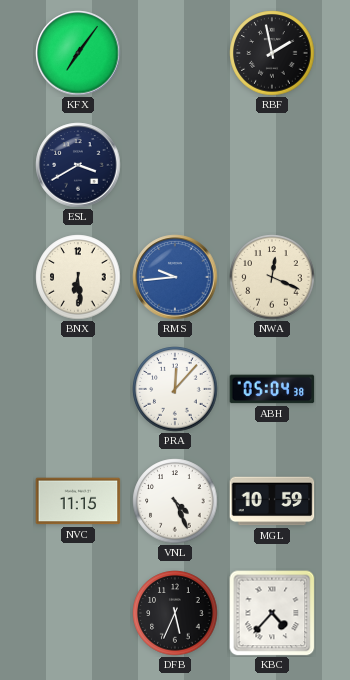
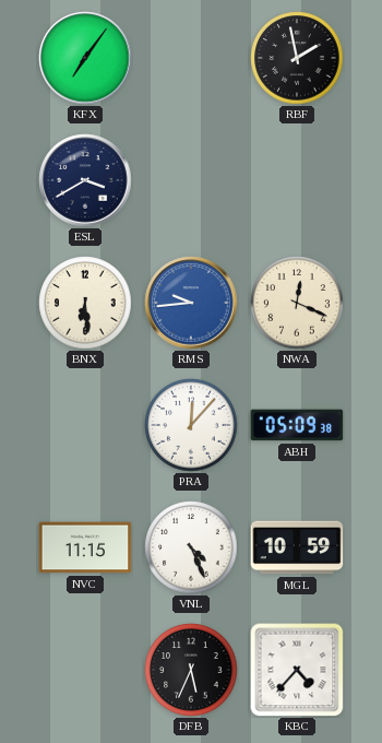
ABH: 05:04 -> 05:09 (297, 425)
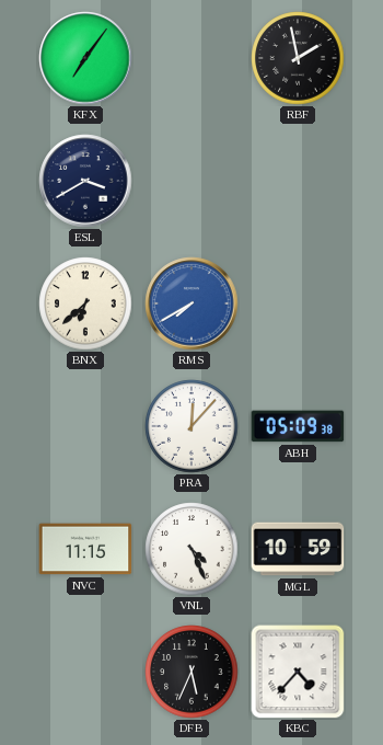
BNX: 6:29 -> 6:38 (85, 303)
RMS: 9:44 -> 7:40 (191, 303)
NWA: 12:19 -> none (297, 303)
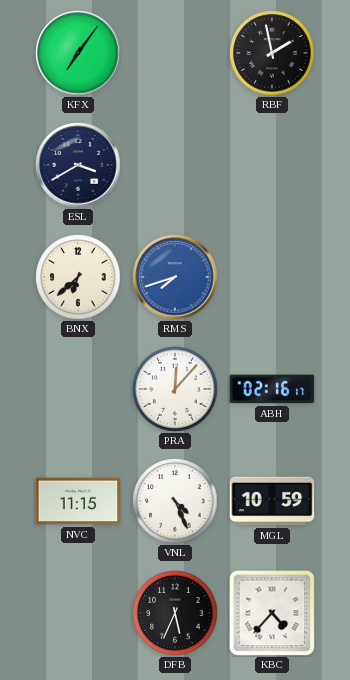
RMS: 7:40 -> 7:42 (175, 277)
ABH: 05:09 -> 02:16 (272, 389)
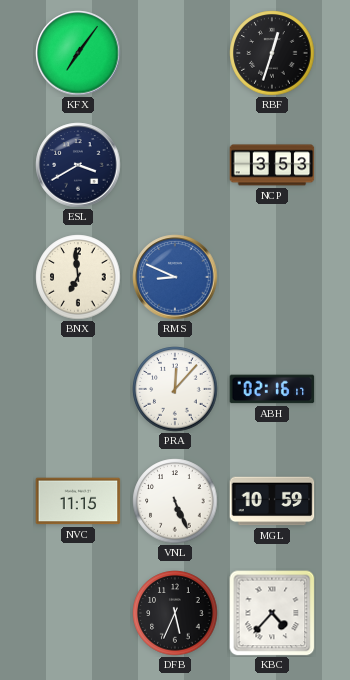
RBF: 1:58 -> 12:33 (272, 53)
NCP: none -> 3:53 (272, 165)
BNX: 6:38 -> 6:59 (78, 277)
RMS: 7:42 -> 8:49 (175, 277)
VNL: 4:26 -> 5:26 (175, 501)
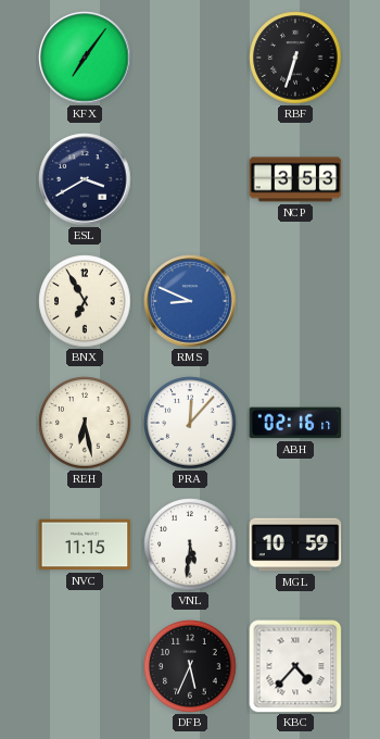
RBF: 12:33 -> 6:33 (295, 58)
BNX: 6:59 -> 6:55 (85, 301)
REH: none -> 6:28 (85, 423)
VNL: 5:26 -> 5:31 (190, 544)
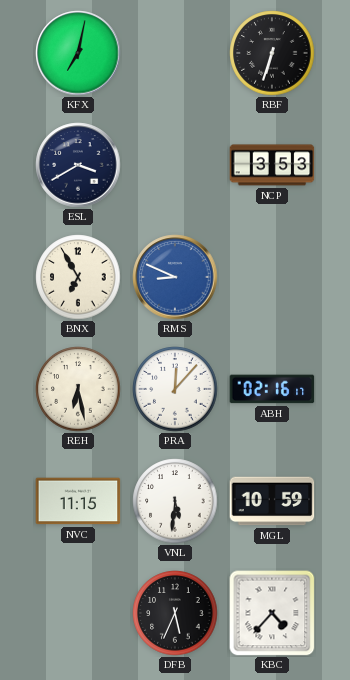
KFX: 7:06 -> 7:02 (78, 53)
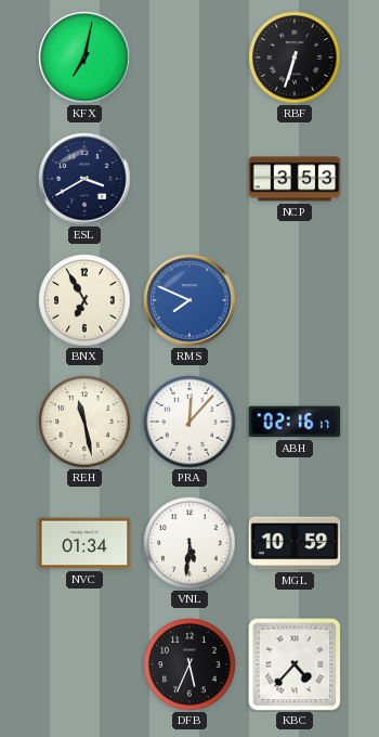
RMS: 8:49 -> 7:49 (190, 300)
REH: 6:28 -> 11:28 (84, 422)
NVC: 11:15 -> 01:34 (84, 543)
